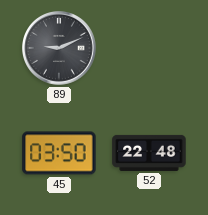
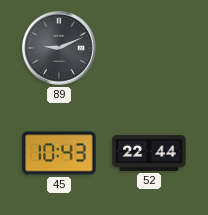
45: 03:50 -> 10:43 (59, 153)
52: 22:48 -> 22:44 (149, 153)
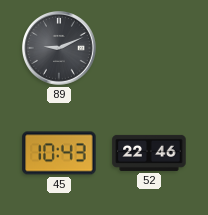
52: 22:44 -> 22:46 (149, 153)
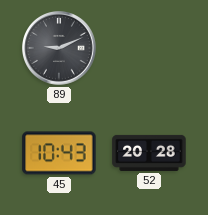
52: 22:46 -> 20:28 (149, 153)
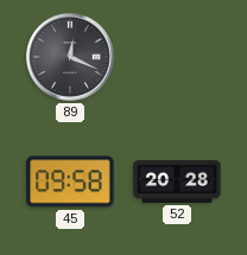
89: 9:11 -> 12:19 (71, 58)
45: 10:43 -> 09:58 (70, 181)
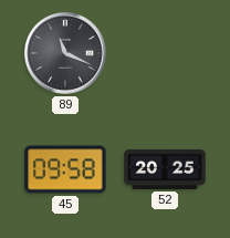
89: 12:19 -> 11:19 (66, 54)
52: 20:28 -> 20:25 (165, 169)
